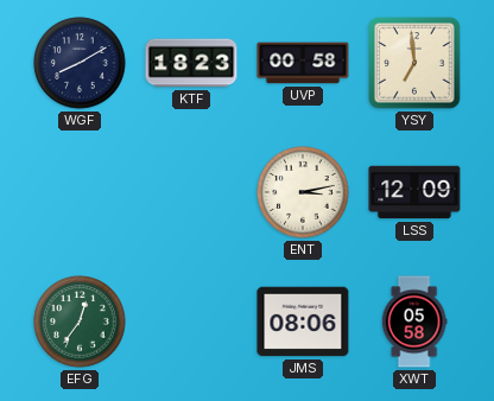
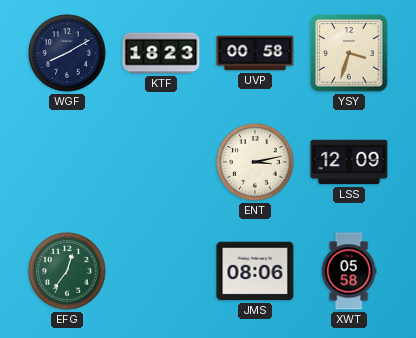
YSY: 6:59 -> 3:33 (349, 53)
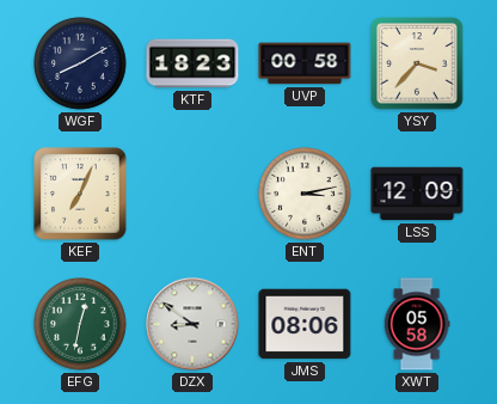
YSY: 3:33 -> 3:37 (417, 63)
KEF: none -> 7:04 (80, 194)
EFG: 12:36 -> 12:32 (80, 324)
DZX: none -> 8:51 (192, 324)
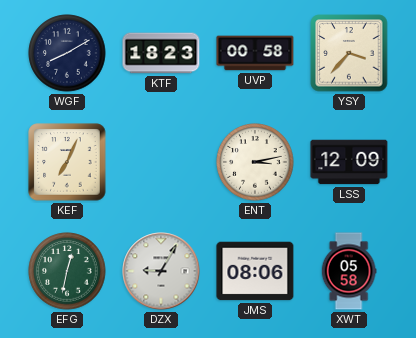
DZX: 8:51 -> 9:05 (161, 271)
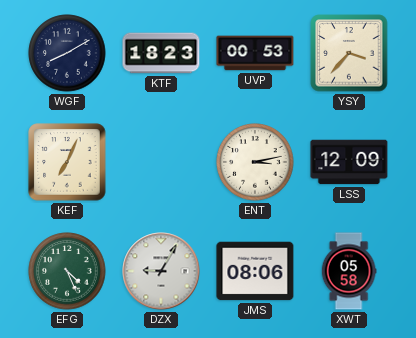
UVP: 00:58 -> 00:53 (255, 53)
EFG: 12:32 -> 4:26 (67, 271)
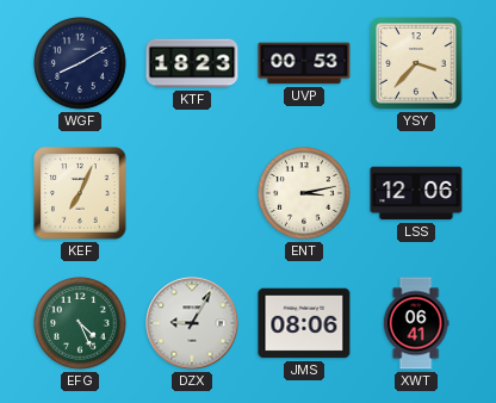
LSS: 12:09 -> 12:06 (416, 193)
XWT: 05:58 -> 06:41 (416, 323)
